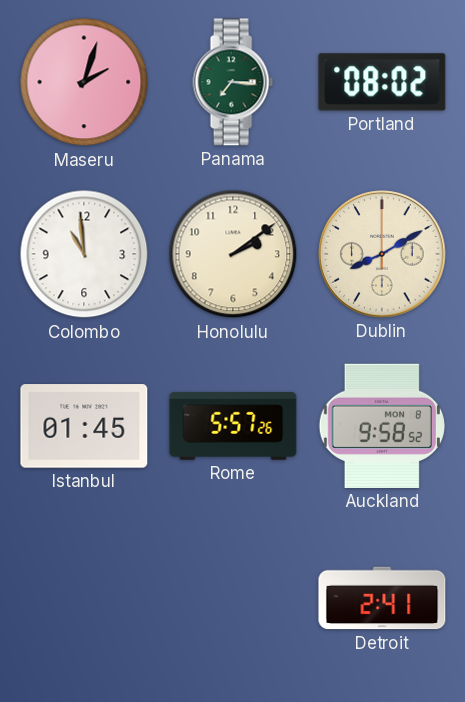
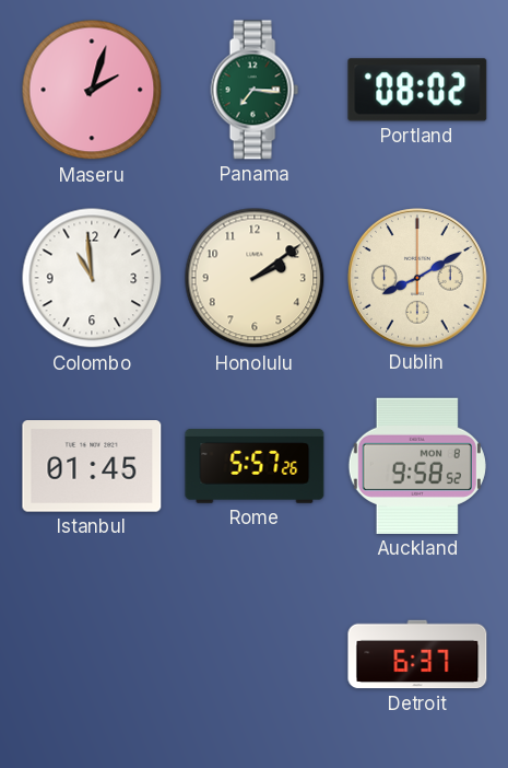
Detroit: 2:41 -> 6:37 (417, 654)
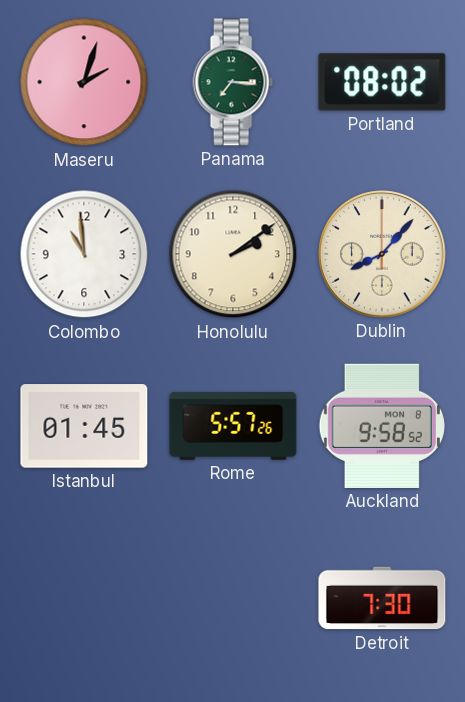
Dublin: 8:10 -> 8:07 (382, 254)
Detroit: 6:37 -> 7:30 (382, 598)
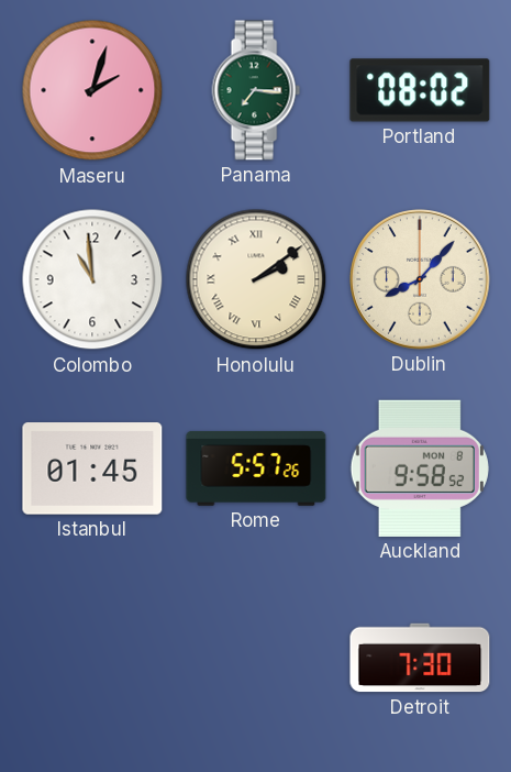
Honolulu numerals: Arabic -> Roman (256, 279)
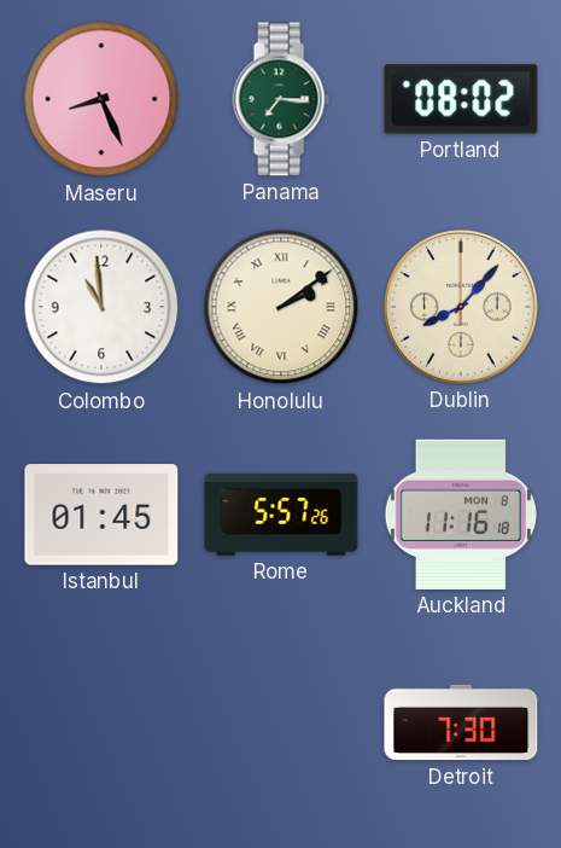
Maseru: 2:03 -> 8:26 (101, 99)
Auckland: 9:58 -> 11:16 (461, 515)
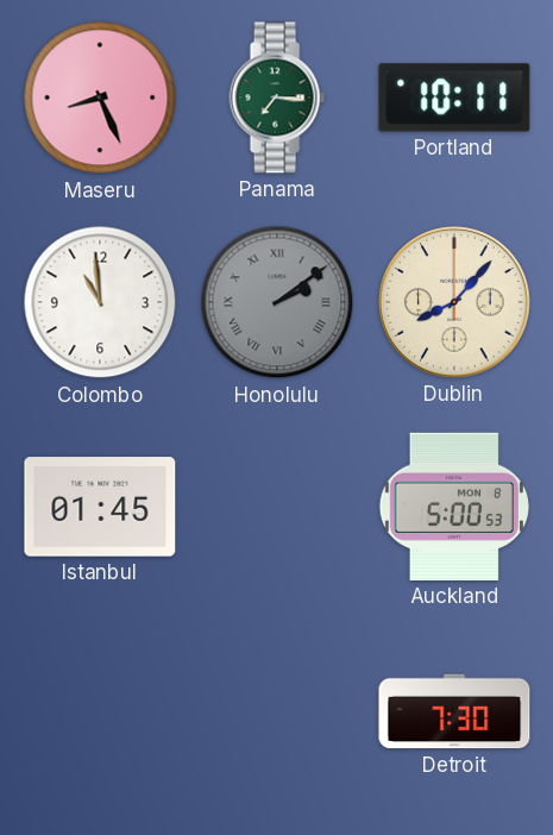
Portland: 08:02 -> 10:11 (454, 98)
Honolulu dial: cream -> grey (277, 302)
Rome: 5:57 -> none (281, 515)
Auckland: 11:16 -> 5:00 (454, 507)
